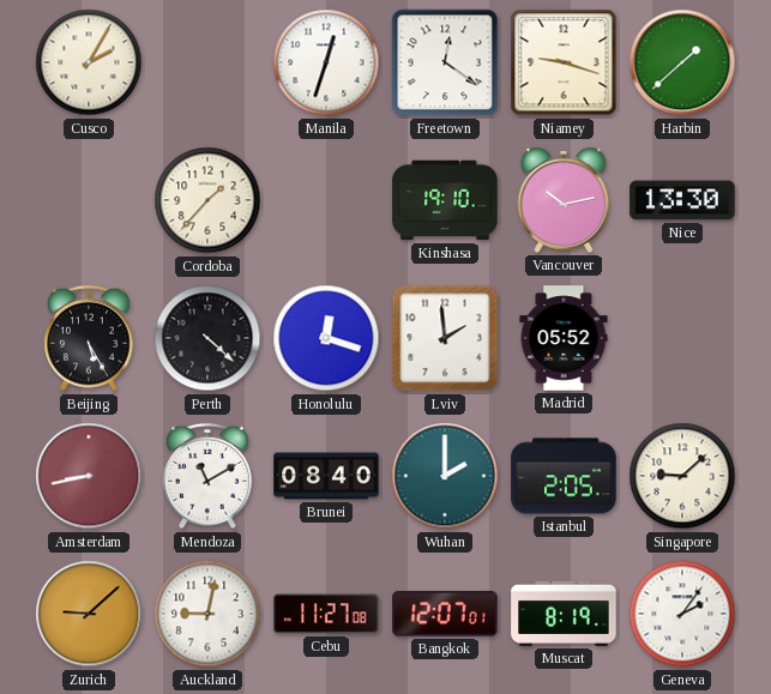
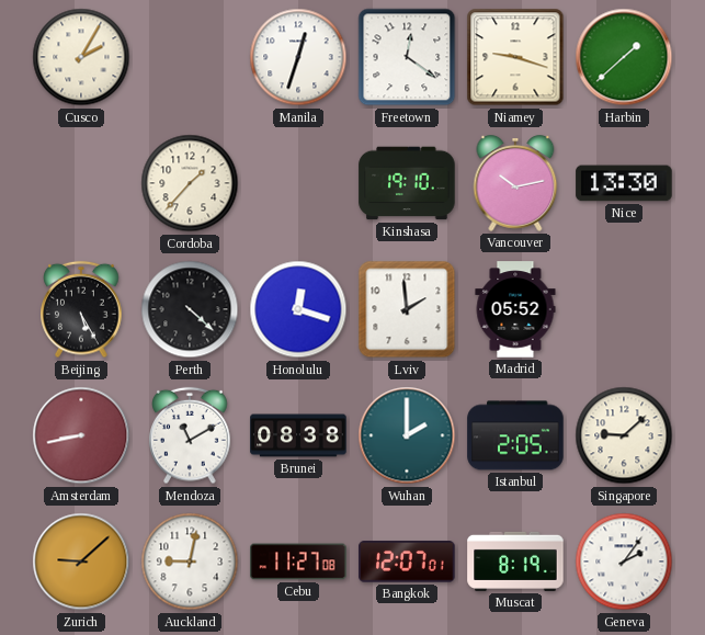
Brunei: 08:40 -> 08:38 (298, 435)
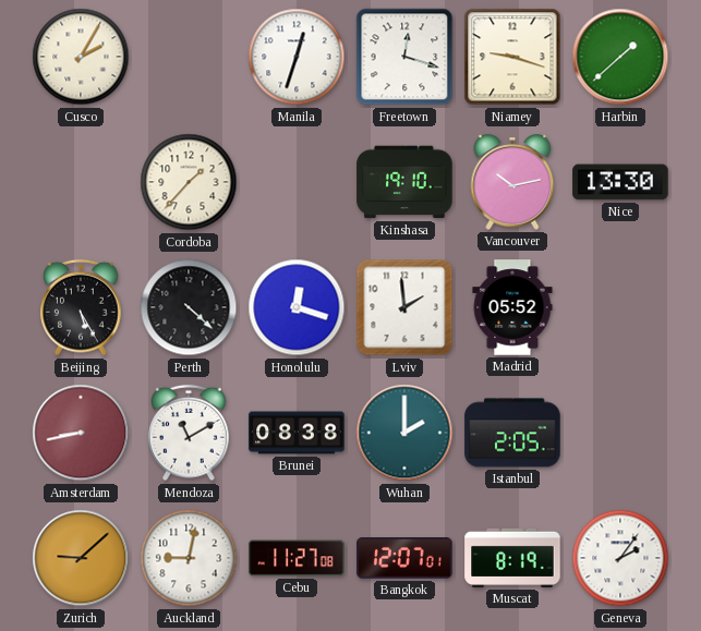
Freetown: 12:21 -> 12:18 (404, 57)
Singapore: 9:08 -> none (624, 435)
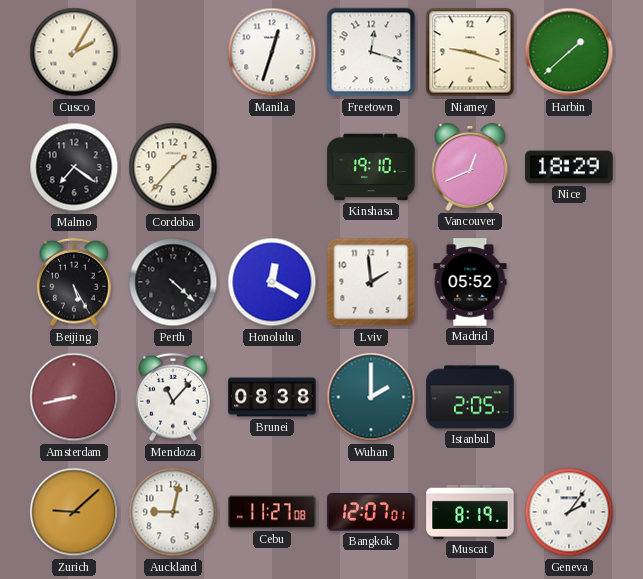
Malmo: none -> 7:21 (74, 167)
Vancouver: 10:13 -> 12:41 (470, 167)
Nice: 13:30 -> 18:29 (569, 167)
Honolulu: 12:18 -> 12:20 (272, 282)
Mendoza: 11:10 -> 11:07 (173, 397)
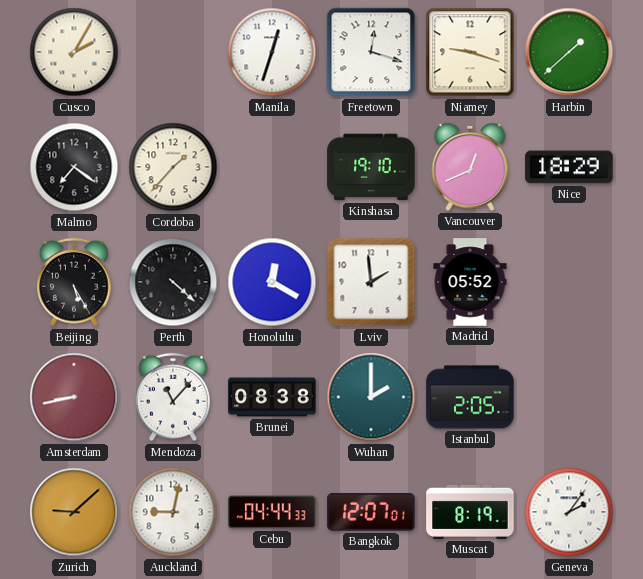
Cebu: 11:27 -> 04:44 (272, 512)
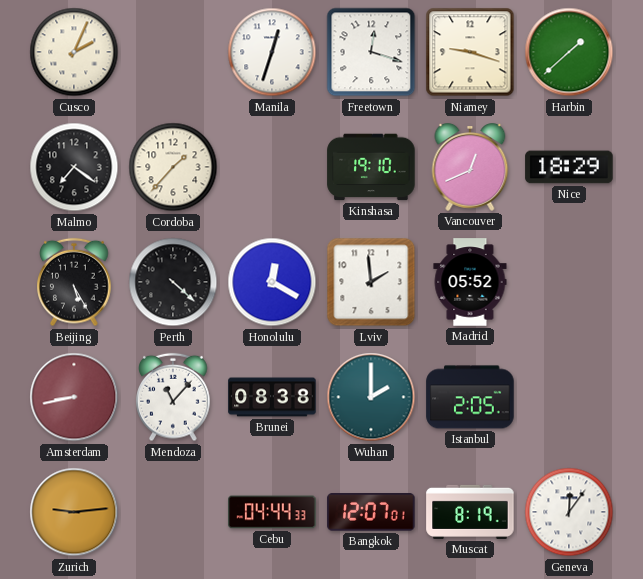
Cusco: 2:05 -> 2:04 (74, 52)
Zurich: 9:08 -> 9:14 (74, 512)
Auckland: 9:02 -> none (173, 512)
Geneva: 2:06 -> 12:06 (569, 512)
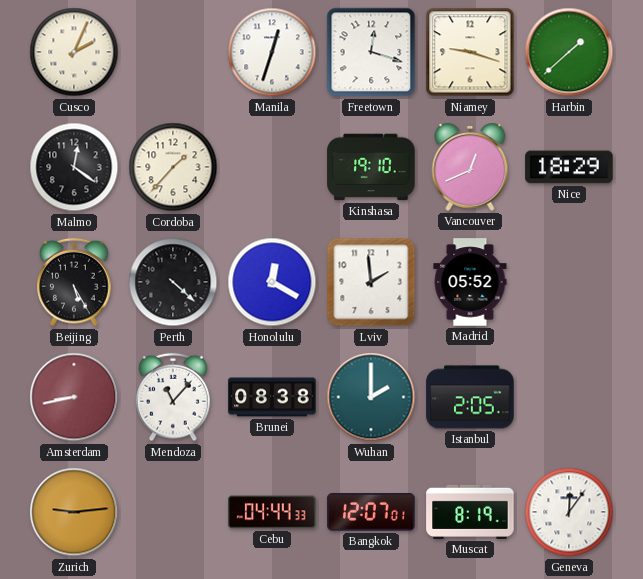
Malmo: 7:21 -> 12:21 (74, 167)
